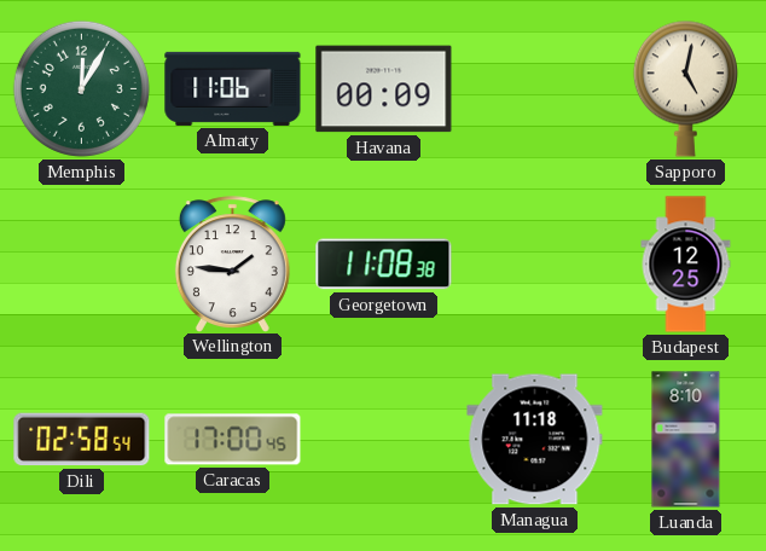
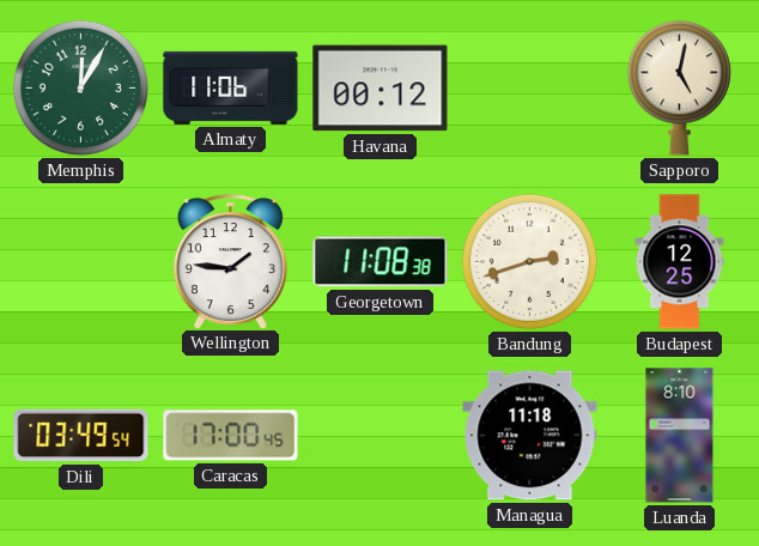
Havana: 00:09 -> 00:12 (381, 89)
Bandung: none -> 2:42 (529, 261)
Dili: 02:58 -> 03:49 (81, 436)
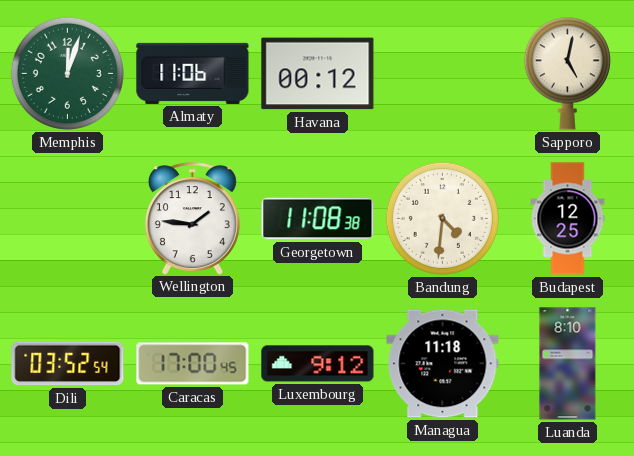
Memphis: 12:05 -> 12:03 (67, 73)
Bandung: 2:42 -> 4:31 (442, 218)
Dili: 03:49 -> 03:52 (68, 364)
Luxembourg: none -> 9:12 (318, 364)
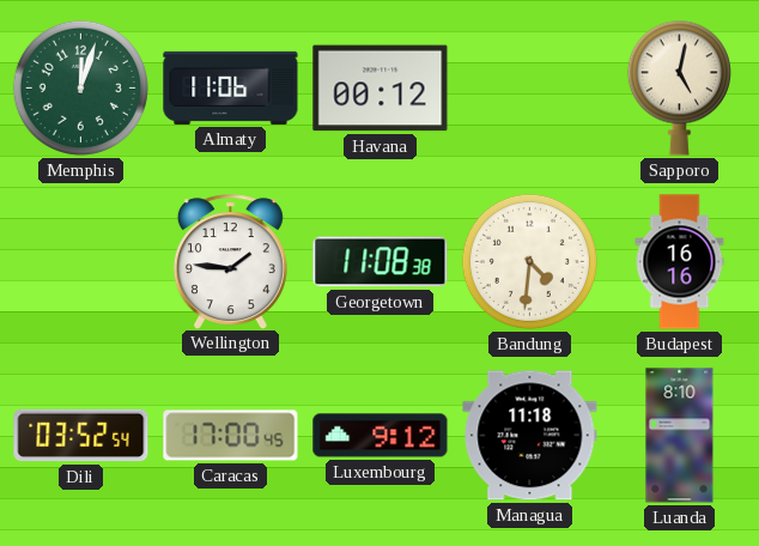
Budapest: 12:25 -> 16:16 (680, 262)
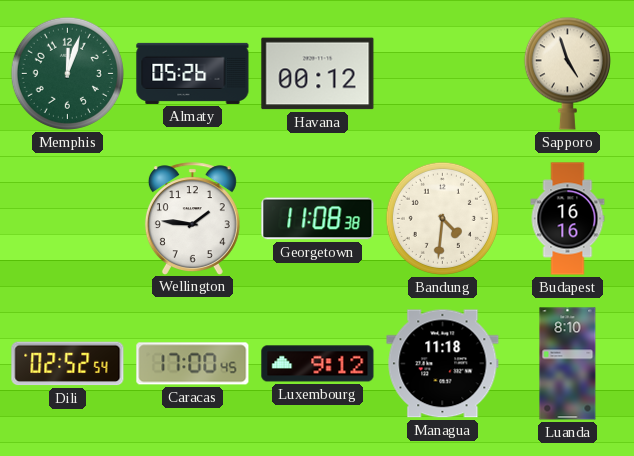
Almaty: 11:06 -> 05:26 (193, 73)
Sapporo: 5:02 -> 4:57 (567, 73)
Dili: 03:52 -> 02:52 (68, 364)
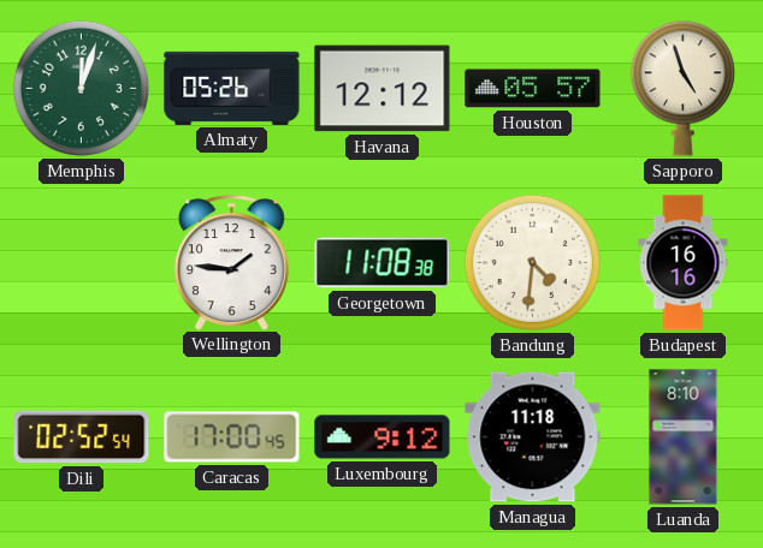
Havana: 00:12 -> 12:12 (383, 89)
Houston: none -> 05:57 (533, 89)
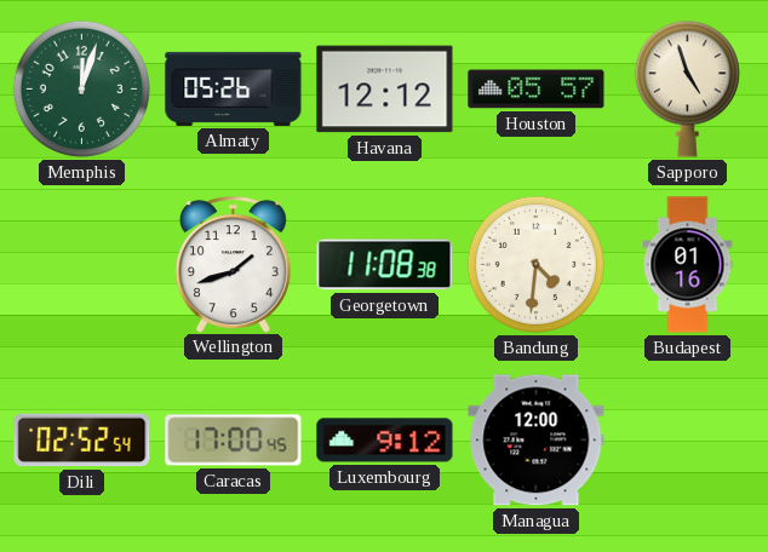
Wellington: 1:46 -> 1:42 (233, 264)
Budapest: 16:16 -> 01:16 (688, 265)
Managua: 11:18 -> 12:00 (537, 441)
Luanda: 8:10 -> none (684, 437)
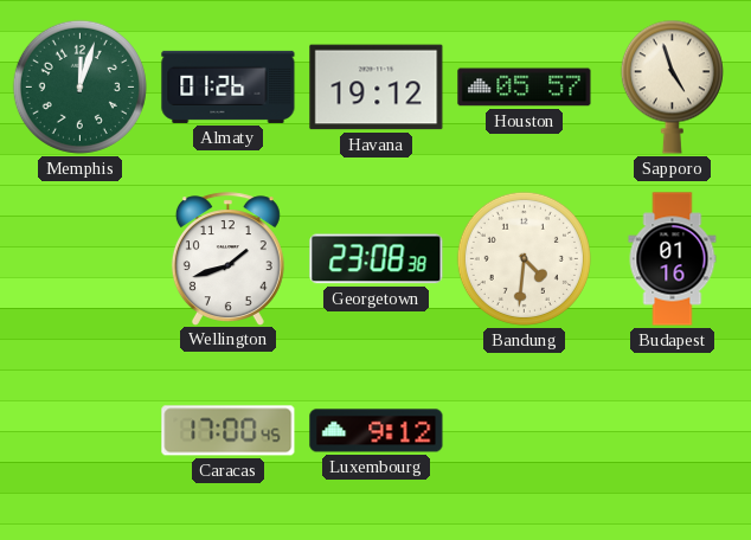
Almaty: 05:26 -> 01:26 (229, 86)
Havana: 12:12 -> 19:12 (377, 88)
Georgetown: 11:08 -> 23:08 (377, 259)
Dili: 02:52 -> none (82, 441)
Managua: 12:00 -> none (537, 441)
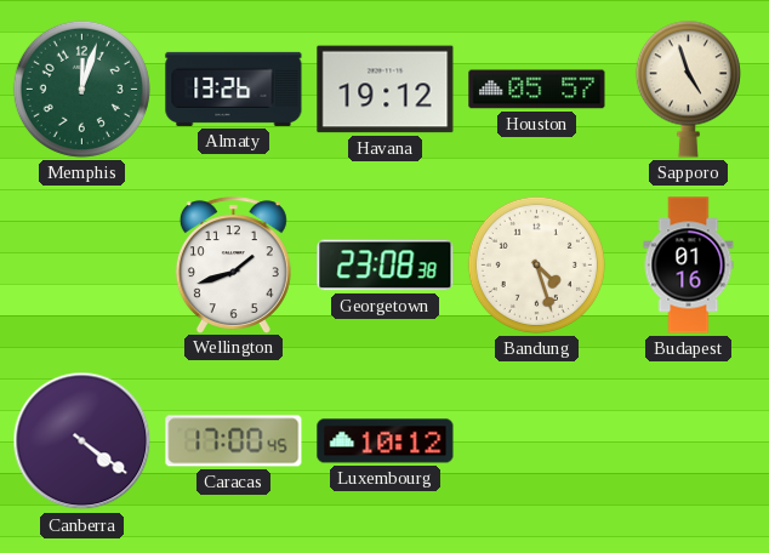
Almaty: 01:26 -> 13:26 (234, 89)
Bandung: 4:31 -> 4:27 (536, 264)
Canberra: none -> 4:21 (82, 441)
Luxembourg: 9:12 -> 10:12 (386, 441)
